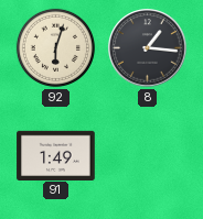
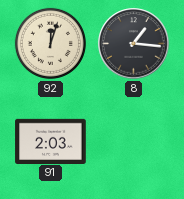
92: 6:03 -> 12:03 (50, 43)
91: 1:49 -> 2:03 (51, 141)
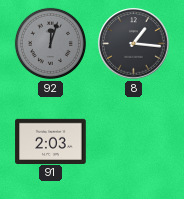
92 dial: cream -> grey (50, 43)
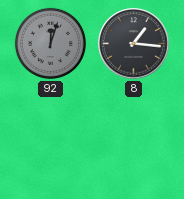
91: 2:03 -> none (51, 141)
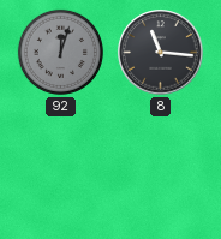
8: 1:16 -> 11:16 (161, 53)
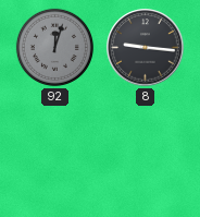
8: 11:16 -> 9:16 (146, 48)
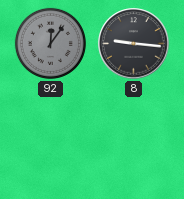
92: 12:03 -> 12:06 (50, 43)
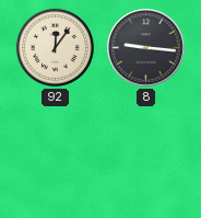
92 dial: grey -> cream (55, 47)
